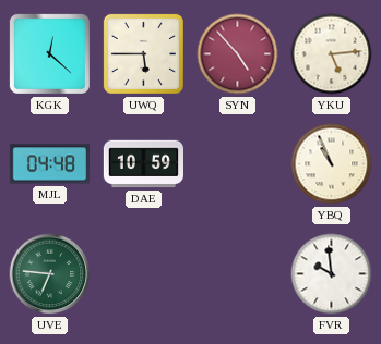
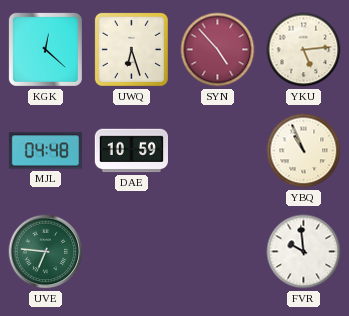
UWQ: 5:45 -> 6:27 (131, 49)
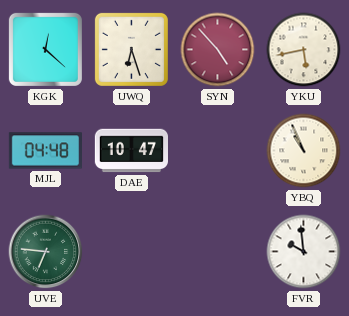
YKU: 5:14 -> 5:43 (304, 50)
DAE: 10:59 -> 10:47 (131, 151)
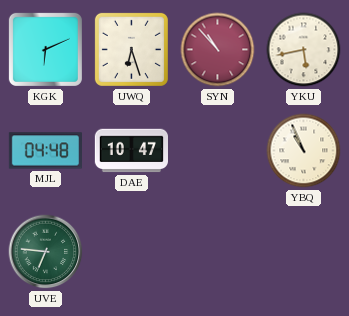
KGK: 12:22 -> 6:11 (45, 49)
SYN: 4:53 -> 10:53 (218, 50)
FVR: 9:59 -> none (304, 252)
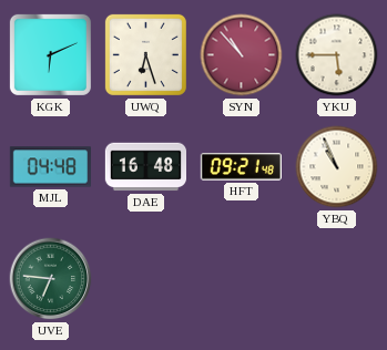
YKU: 5:43 -> 5:45 (337, 55)
DAE: 10:47 -> 16:48 (145, 167)
HFT: none -> 09:21 (241, 167)
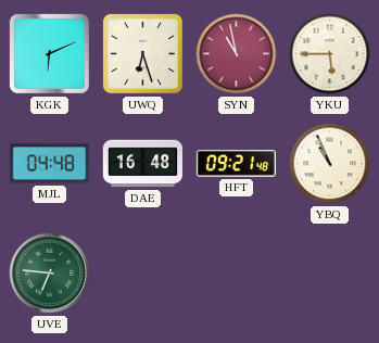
SYN: 10:53 -> 10:58 (237, 54)
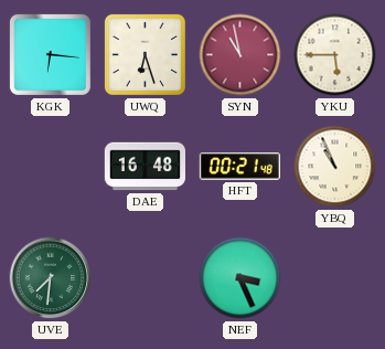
KGK: 6:11 -> 6:16 (50, 54)
MJL: 04:48 -> none (49, 164)
HFT: 09:21 -> 00:21 (239, 167)
UVE: 6:46 -> 7:31 (51, 278)
NEF: none -> 3:26 (240, 278)
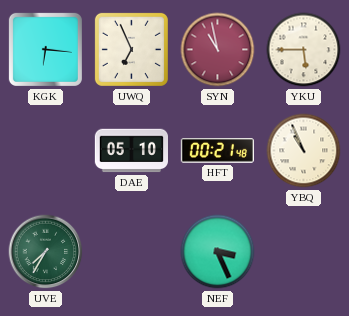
UWQ: 6:27 -> 6:56 (131, 49)
DAE: 16:48 -> 05:10 (131, 151)
UVE: 7:31 -> 7:35 (46, 252)
